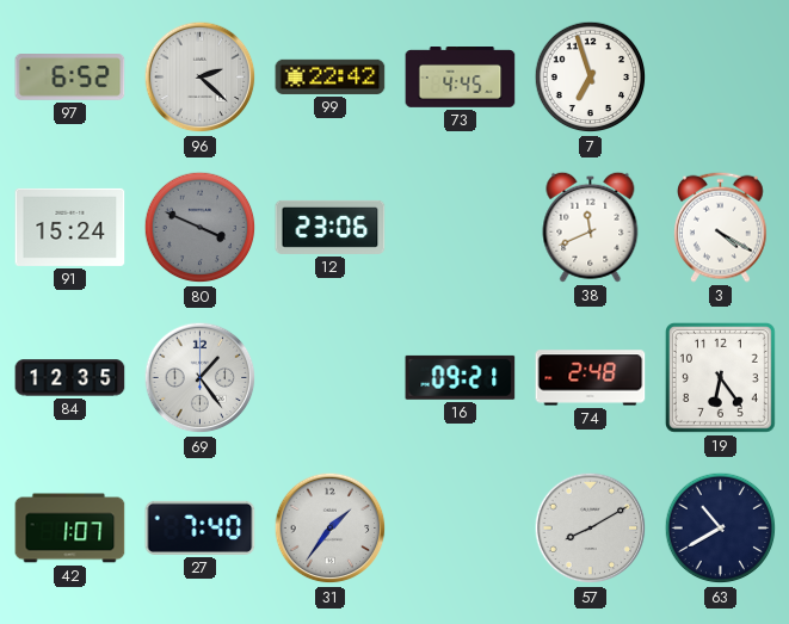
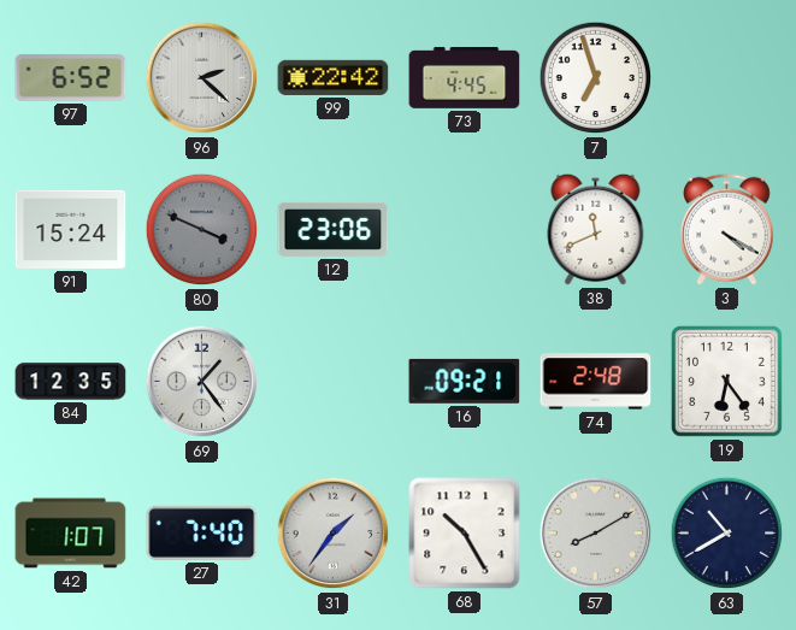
68: none -> 10:25 (465, 534)
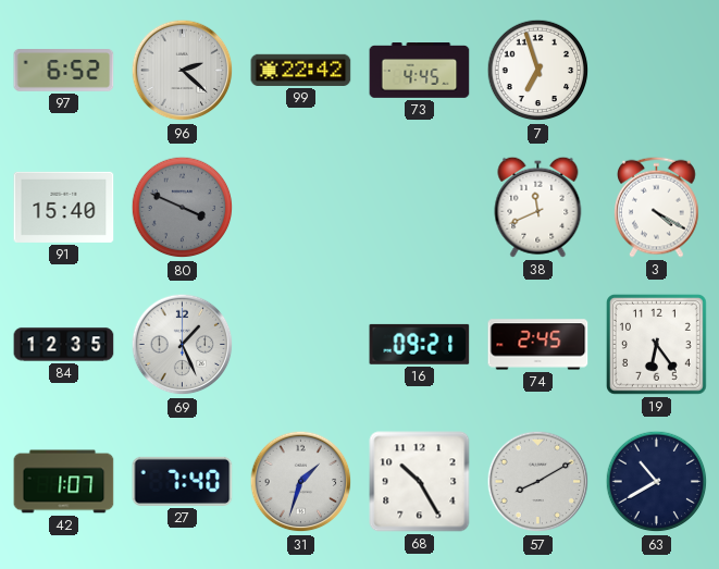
91: 15:24 -> 15:40 (64, 207)
12: 23:06 -> none (334, 229)
69: 1:24 -> 1:26 (183, 345)
74: 2:48 -> 2:45 (538, 345)
31: 1:36 -> 1:33 (301, 482)
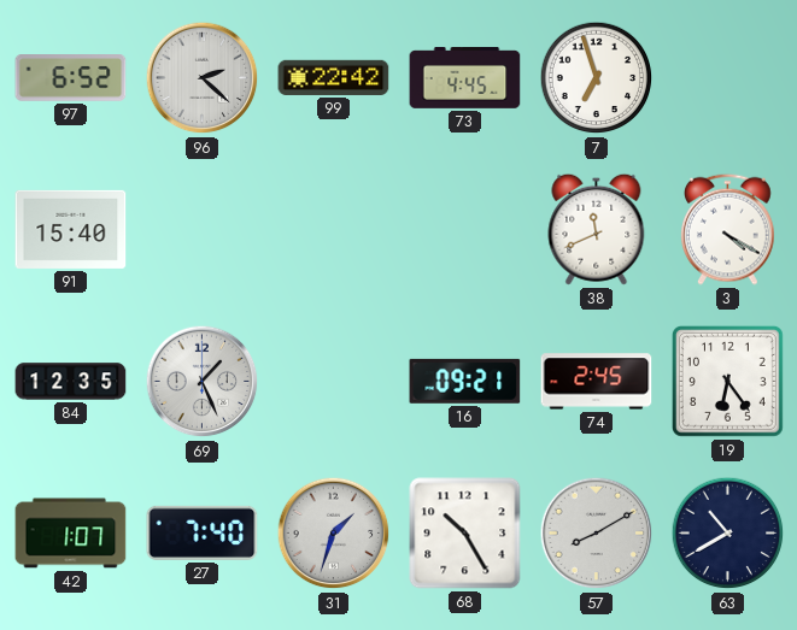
80: 3:49 -> none (183, 208)
